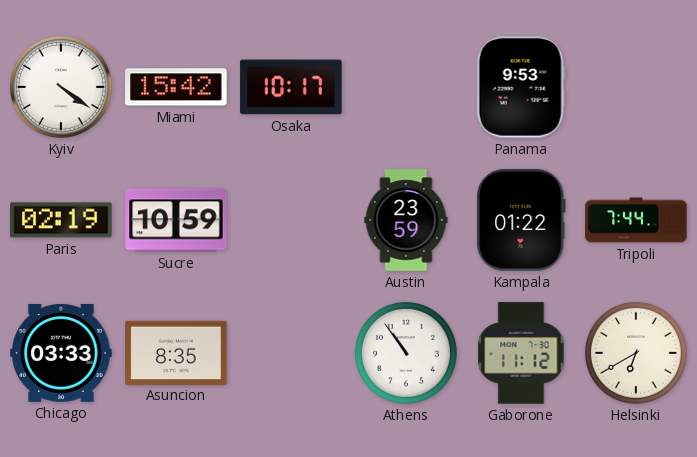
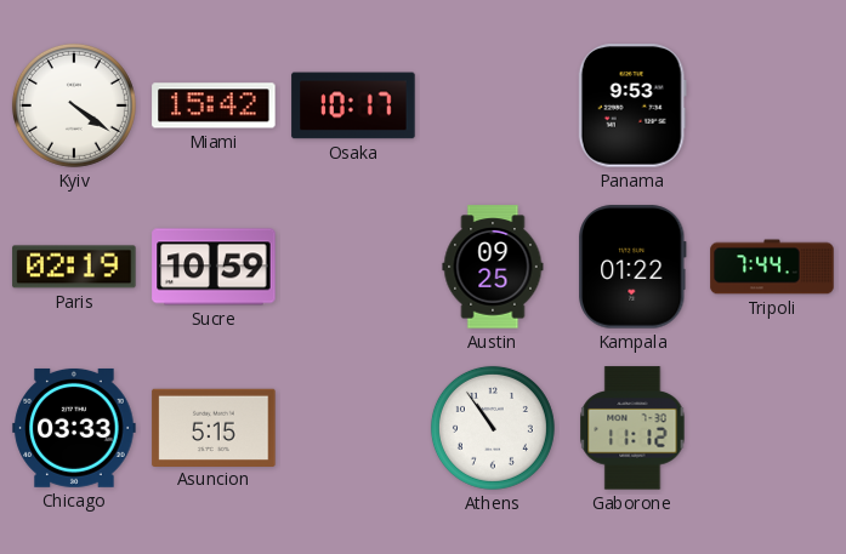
Austin: 23:59 -> 09:25 (493, 267)
Asuncion: 8:35 -> 5:15 (214, 427)
Helsinki: 6:40 -> none (636, 353)
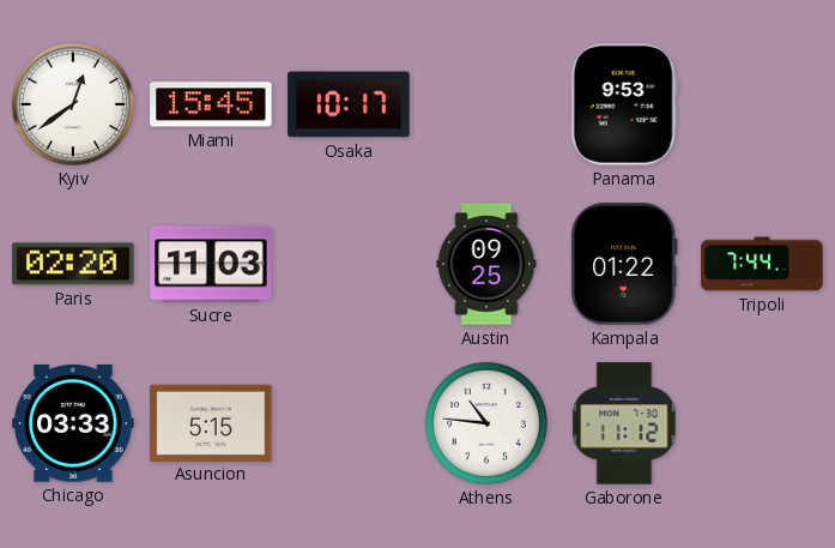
Kyiv: 4:21 -> 12:39 (73, 104)
Miami: 15:42 -> 15:45 (211, 104)
Paris: 02:19 -> 02:20 (73, 264)
Sucre: 10:59 -> 11:03 (211, 264)
Athens: 10:54 -> 10:46 (486, 423)
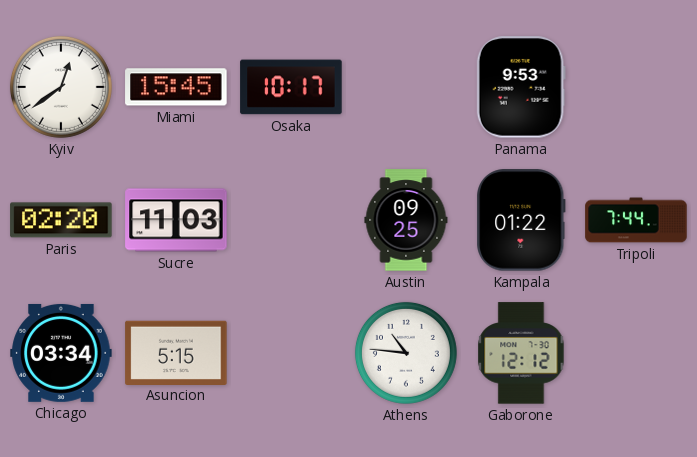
Chicago: 03:33 -> 03:34 (61, 353)
Gaborone: 11:12 -> 12:12 (521, 353)
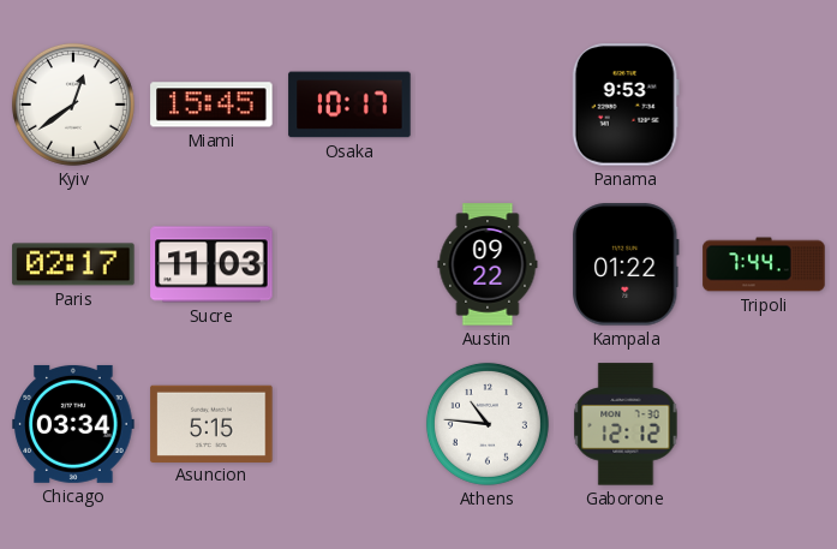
Paris: 02:20 -> 02:17 (73, 264)
Austin: 09:25 -> 09:22 (488, 264)
